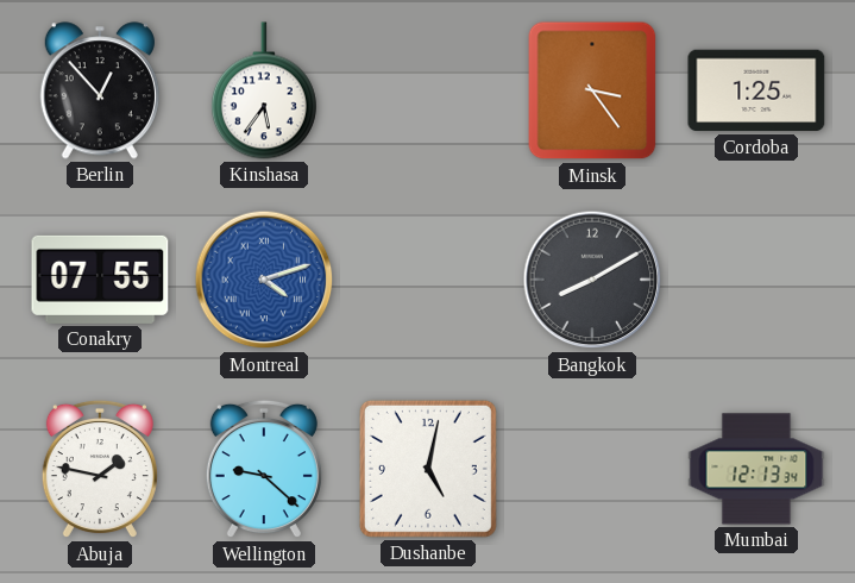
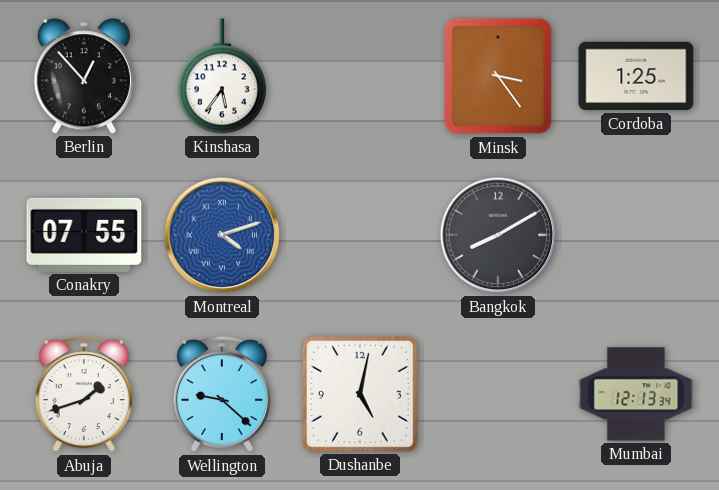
Abuja: 1:47 -> 1:42 (84, 394)
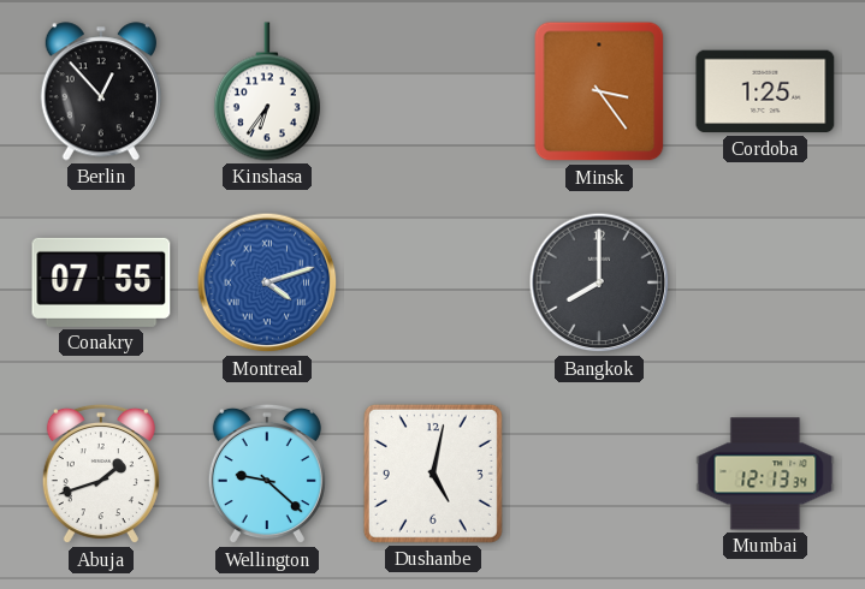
Kinshasa: 5:36 -> 6:36 (267, 91)
Bangkok: 8:10 -> 8:00 (599, 282)
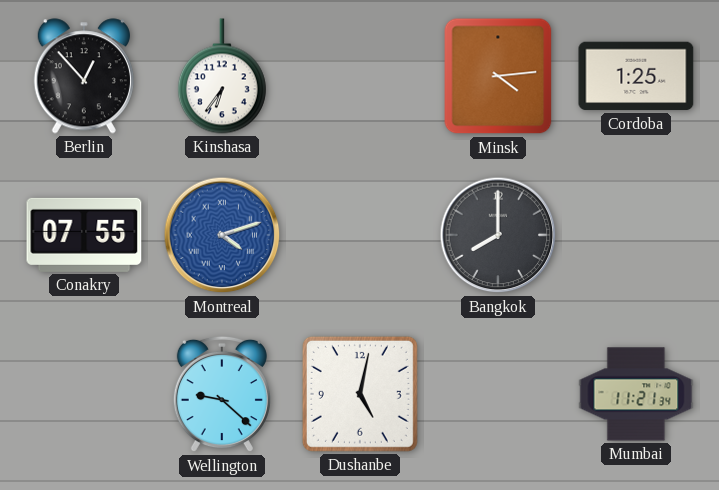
Minsk: 3:24 -> 4:14 (498, 76)
Abuja: 1:42 -> none (101, 474)
Mumbai: 12:13 -> 11:21 (636, 394)
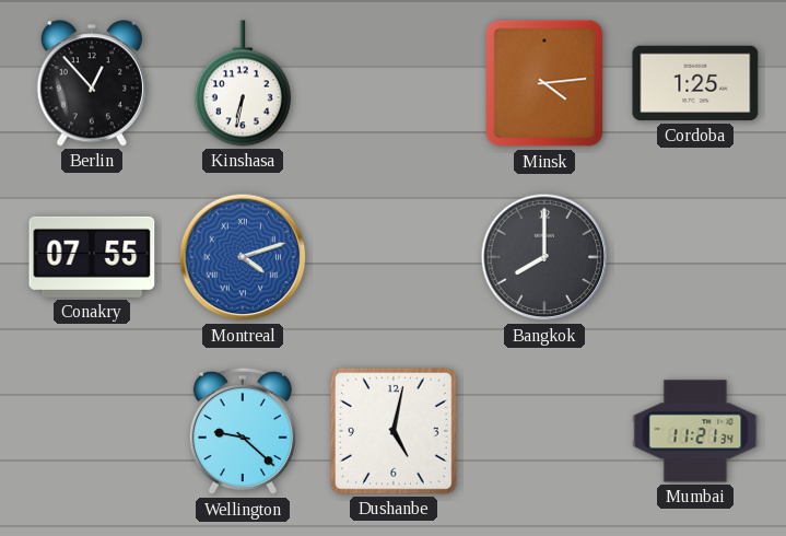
Kinshasa: 6:36 -> 6:32 (243, 83)
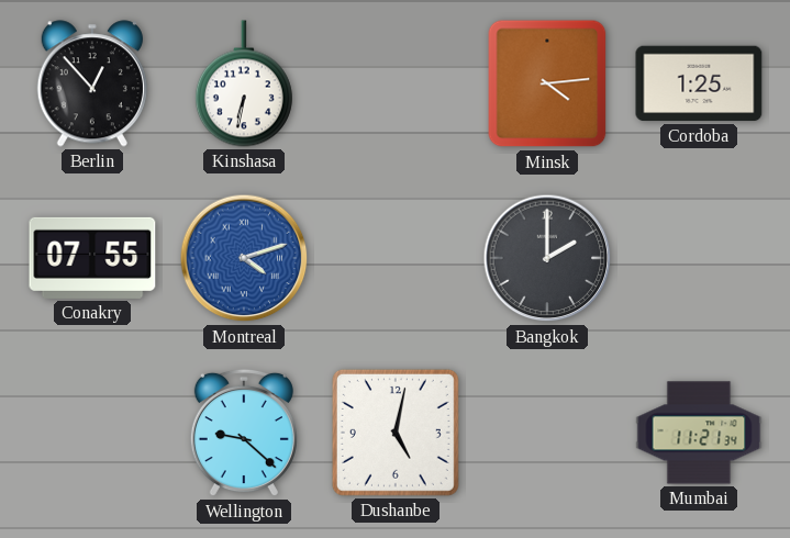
Bangkok: 8:00 -> 2:00 (547, 258)
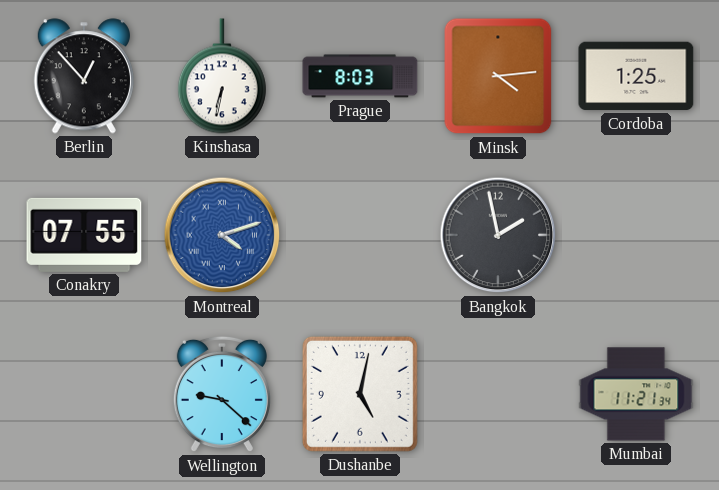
Prague: none -> 8:03 (360, 76)
Bangkok: 2:00 -> 1:58 (498, 235)
